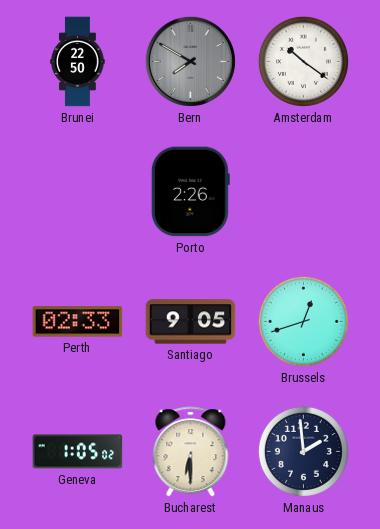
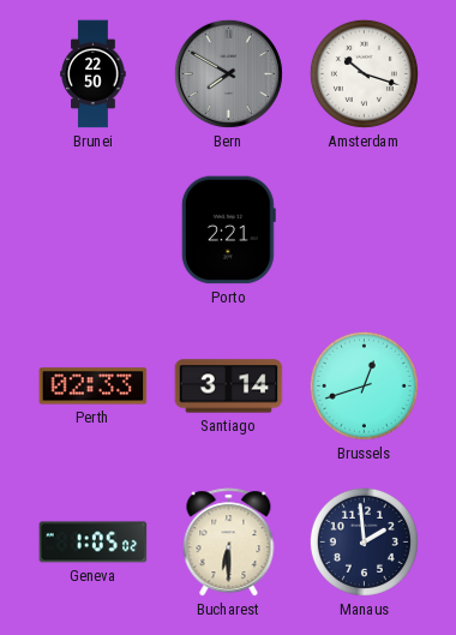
Amsterdam: 10:21 -> 10:18 (364, 73)
Porto: 2:26 -> 2:21 (228, 230)
Santiago: 9:05 -> 3:14 (229, 387)
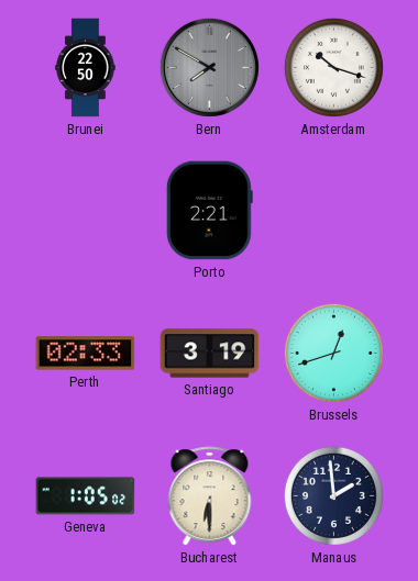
Santiago: 3:14 -> 3:19 (210, 354)
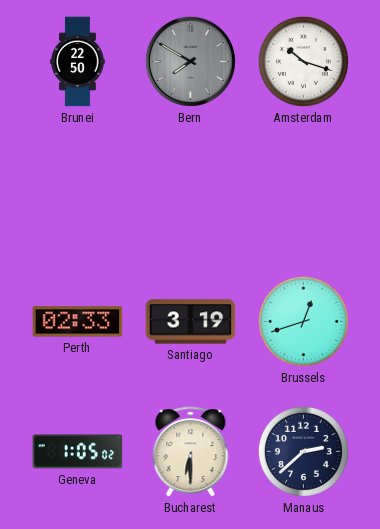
Porto: 2:21 -> none (209, 211)
Manaus: 1:59 -> 2:38 (303, 451)
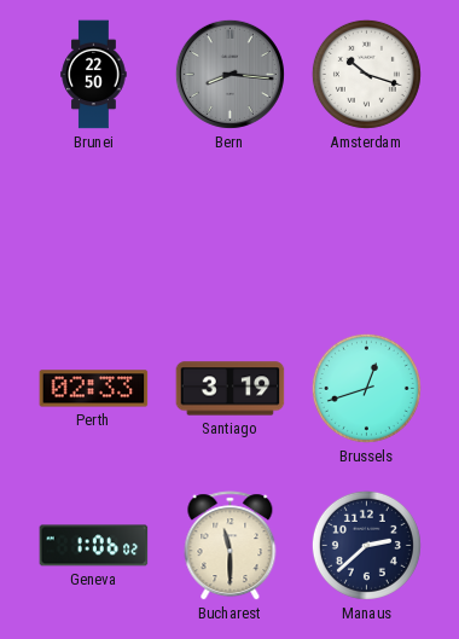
Bern: 7:50 -> 8:16 (230, 74)
Geneva: 1:05 -> 1:06 (94, 546)
Bucharest: 6:30 -> 11:30 (231, 546)
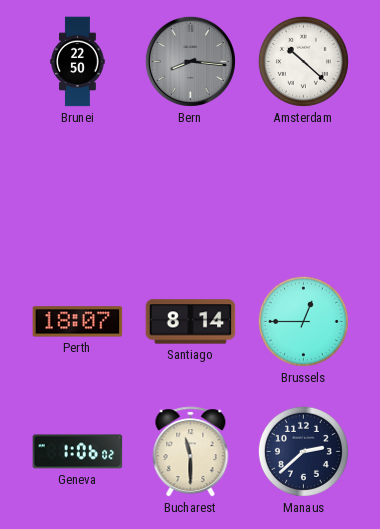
Amsterdam: 10:18 -> 10:22 (303, 61)
Perth: 02:33 -> 18:07 (78, 322)
Santiago: 3:19 -> 8:14 (191, 322)
Brussels: 12:42 -> 12:45 (303, 321)
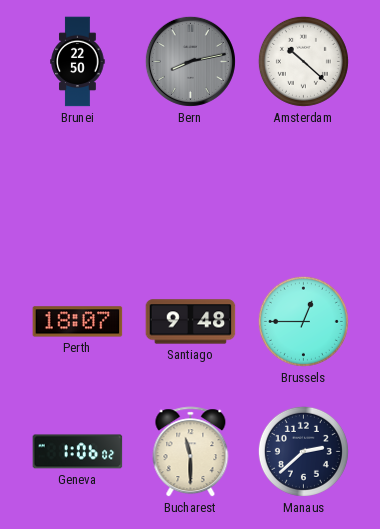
Bern: 8:16 -> 8:13 (190, 61)
Santiago: 8:14 -> 9:48 (191, 322)
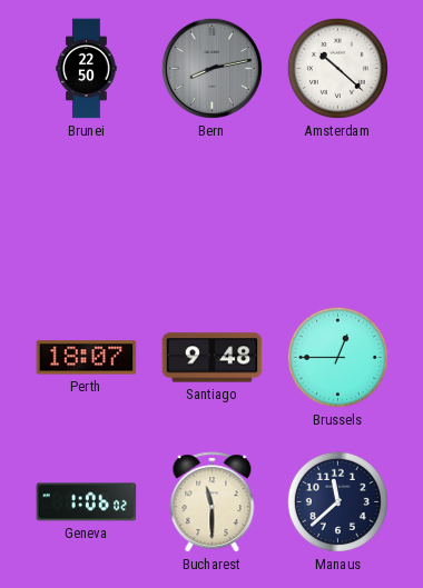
Manaus: 2:38 -> 11:38 (337, 501)
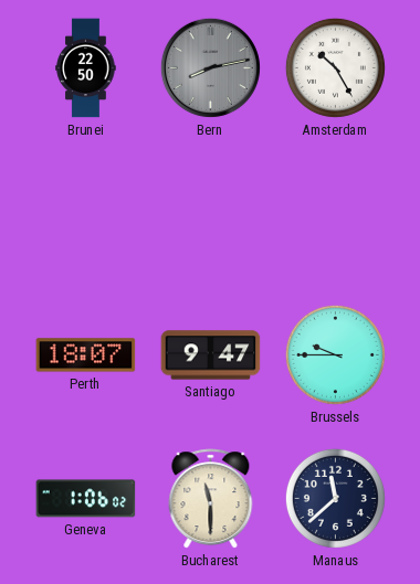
Amsterdam: 10:22 -> 10:25 (335, 67)
Santiago: 9:48 -> 9:47 (211, 355)
Brussels: 12:45 -> 9:45 (335, 354)
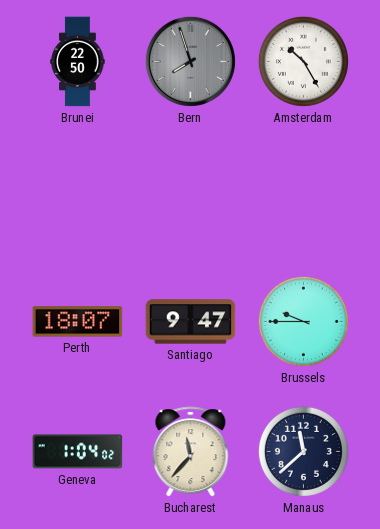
Bern: 8:13 -> 7:57 (190, 61)
Geneva: 1:06 -> 1:04 (78, 452)
Bucharest: 11:30 -> 11:37 (191, 452)
